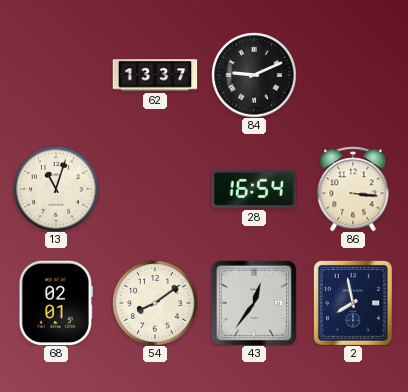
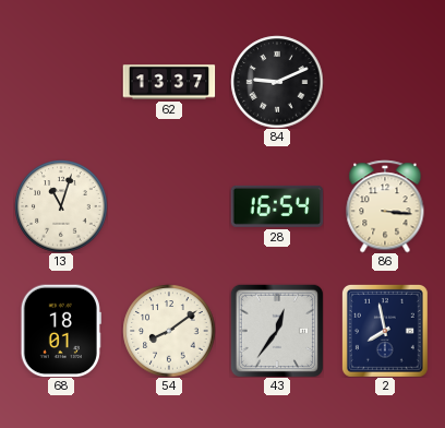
68: 02:01 -> 18:01 (61, 331)
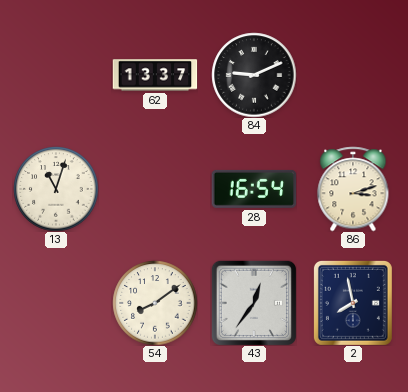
86: 3:16 -> 3:12 (353, 189)
68: 18:01 -> none (61, 331)
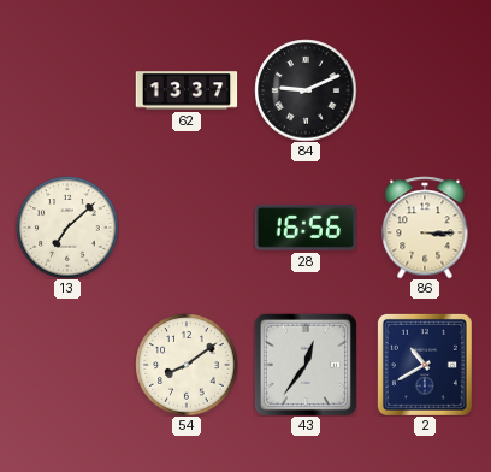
13: 11:03 -> 7:08 (67, 228)
28: 16:54 -> 16:56 (306, 228)
86: 3:12 -> 3:15 (425, 228)
2: 7:58 -> 10:40 (425, 365)
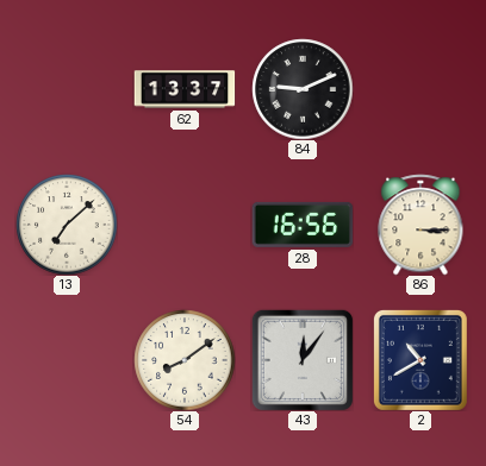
43: 12:36 -> 12:06 (303, 360)
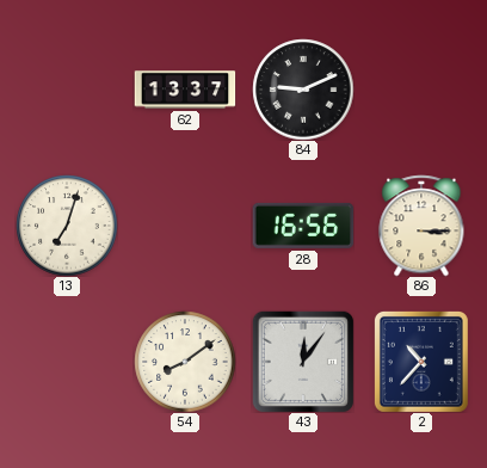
13: 7:08 -> 7:03 (67, 226)
2: 10:40 -> 10:37 (421, 362)
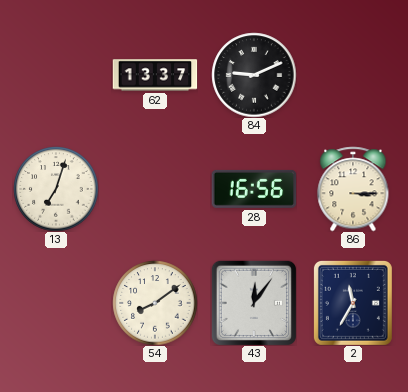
2: 10:37 -> 11:35 (353, 303)
